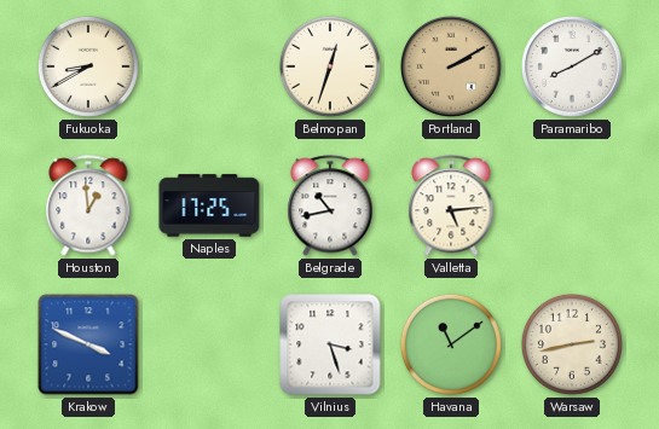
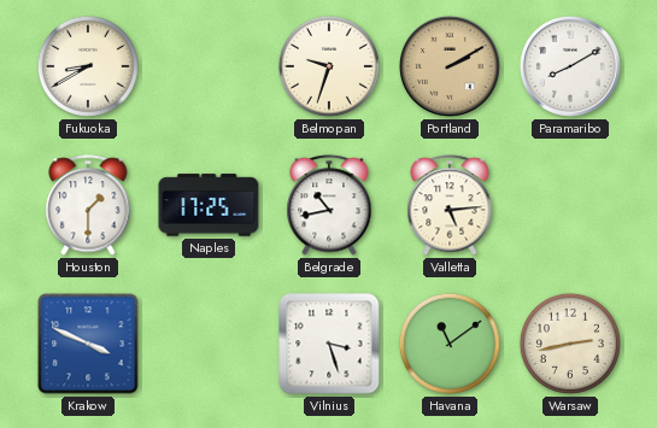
Belmopan: 12:33 -> 9:33 (329, 66)
Houston: 12:59 -> 1:30 (88, 205)
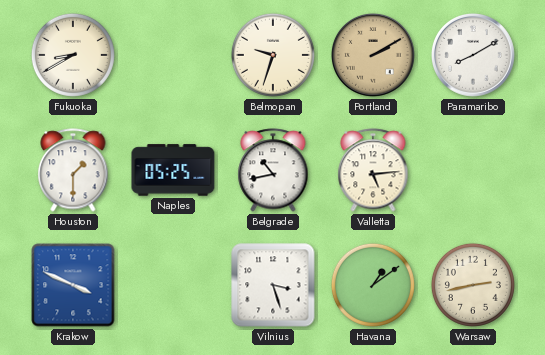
Naples: 17:25 -> 05:25 (173, 170)
Havana: 11:09 -> 1:09 (373, 285)
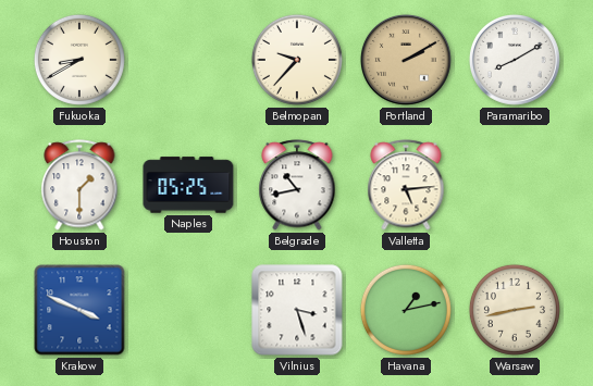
Belmopan: 9:33 -> 9:37 (297, 60)
Havana: 1:09 -> 1:13 (406, 310)
